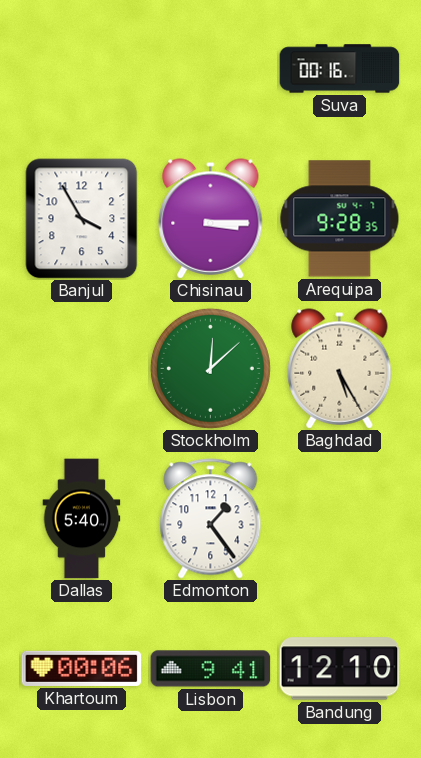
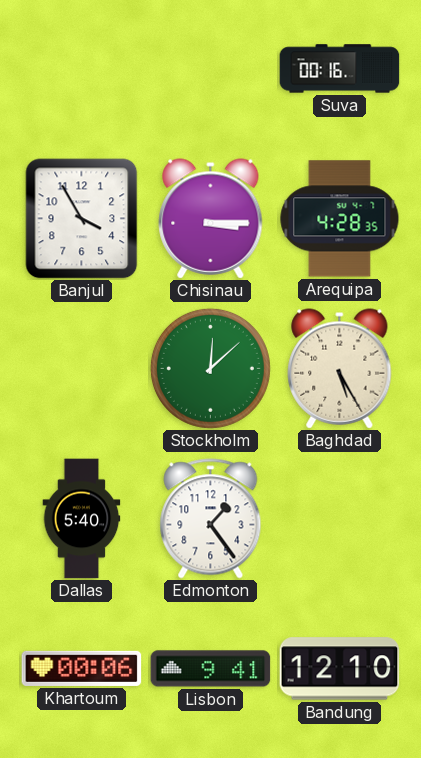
Arequipa: 9:28 -> 4:28 (340, 219)
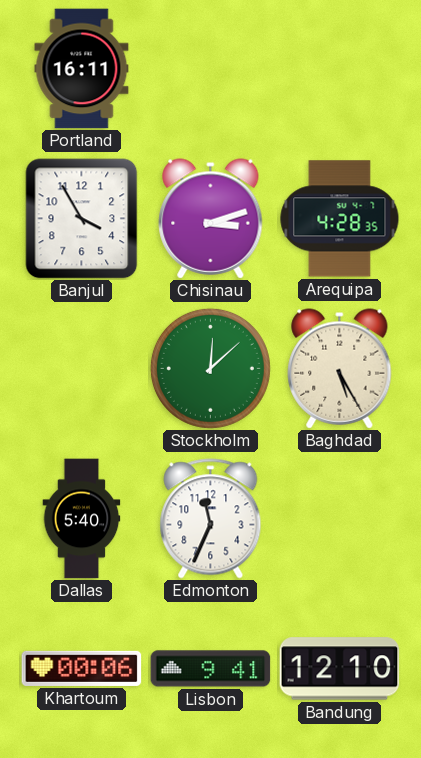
Portland: none -> 16:11 (82, 69)
Suva: 00:16 -> none (340, 69)
Chisinau: 3:15 -> 3:12 (211, 219)
Edmonton: 1:24 -> 11:34 (211, 519)
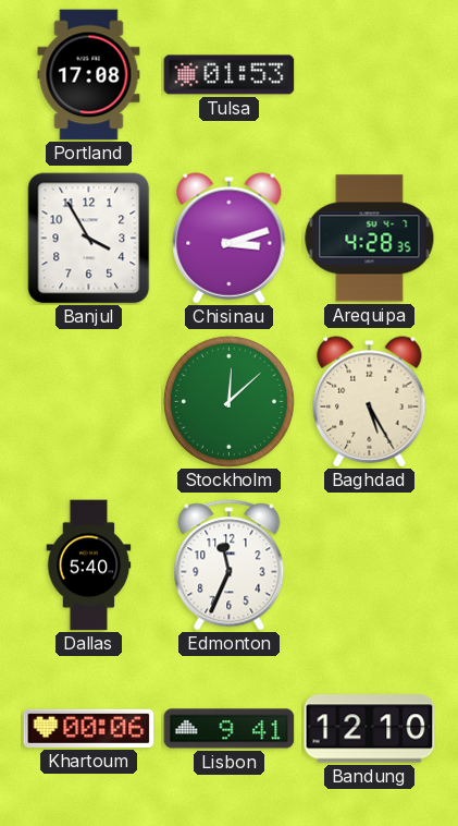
Portland: 16:11 -> 17:08 (89, 75)
Tulsa: none -> 01:53 (230, 75)
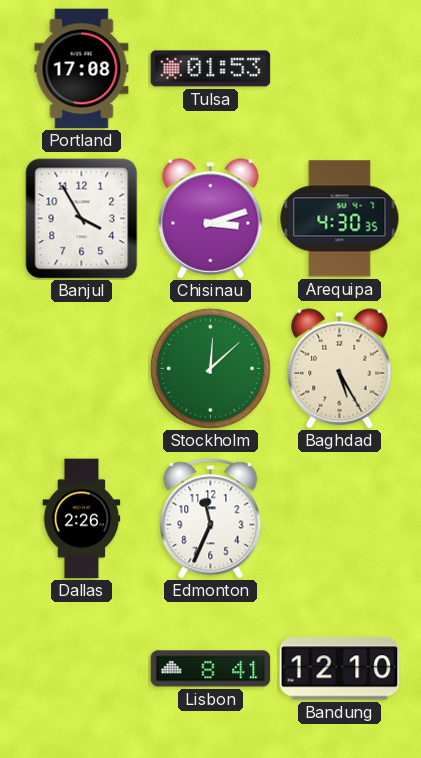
Arequipa: 4:28 -> 4:30 (340, 219)
Dallas: 5:40 -> 2:26 (82, 519)
Khartoum: 00:06 -> none (89, 728)
Lisbon: 9:41 -> 8:41 (211, 669)
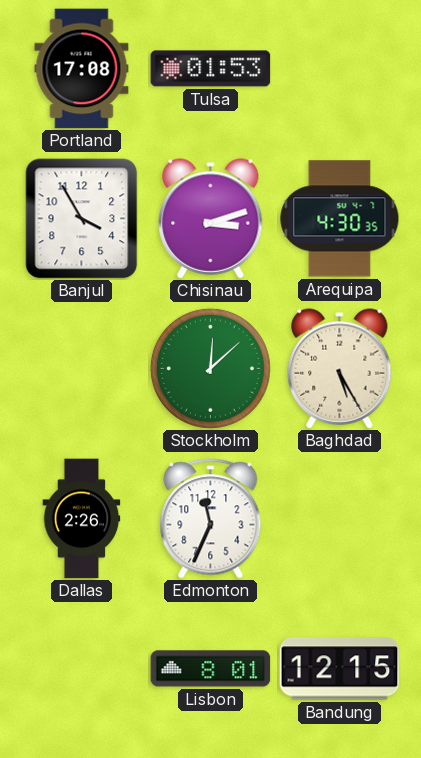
Lisbon: 8:41 -> 8:01 (211, 669)
Bandung: 12:10 -> 12:15 (340, 669)
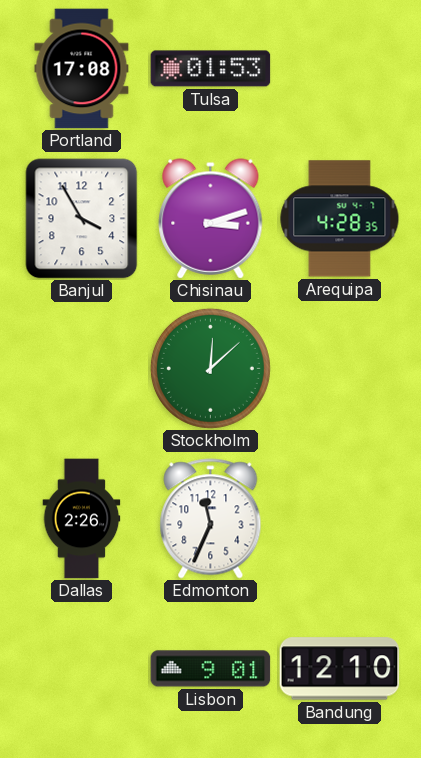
Arequipa: 4:30 -> 4:28 (340, 219)
Baghdad: 5:25 -> none (340, 369)
Lisbon: 8:01 -> 9:01 (211, 669)
Bandung: 12:15 -> 12:10 (340, 669)
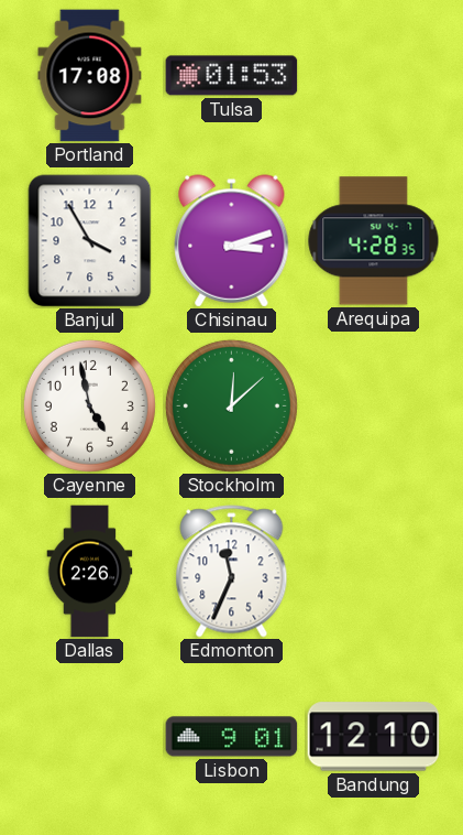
Cayenne: none -> 4:58 (89, 405)
